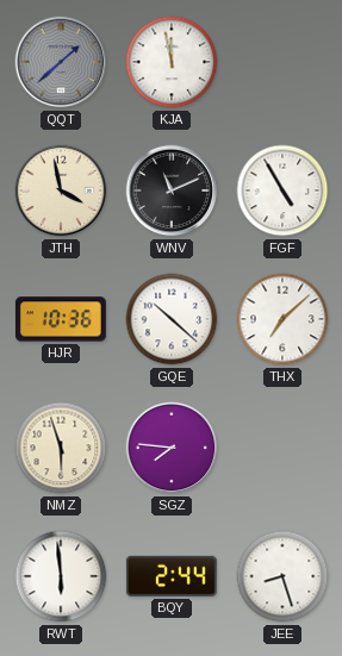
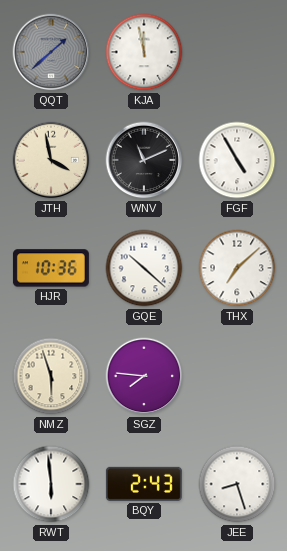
BQY: 2:44 -> 2:43 (144, 484)
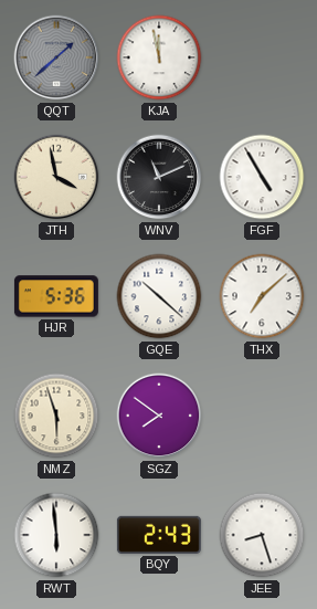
HJR: 10:36 -> 5:36 (56, 296)
SGZ: 7:46 -> 7:51 (159, 416)
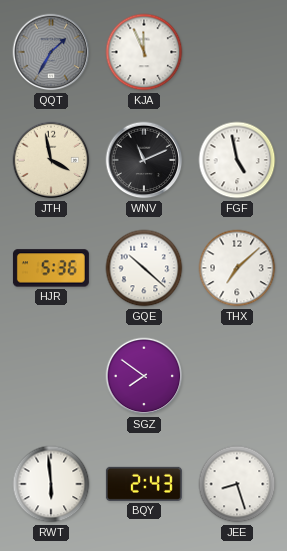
QQT: 1:38 -> 1:35 (51, 52)
KJA: 11:58 -> 11:56 (144, 52)
FGF: 4:55 -> 4:58 (237, 160)
NMZ: 5:57 -> none (56, 416)
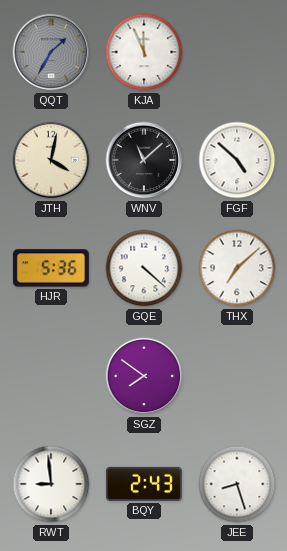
JTH: 3:58 -> 4:02 (51, 160)
WNV: 11:11 -> 11:08 (144, 160)
FGF: 4:58 -> 4:52 (237, 160)
GQE: 10:22 -> 4:22 (144, 268)
RWT: 5:59 -> 8:59 (51, 484)
